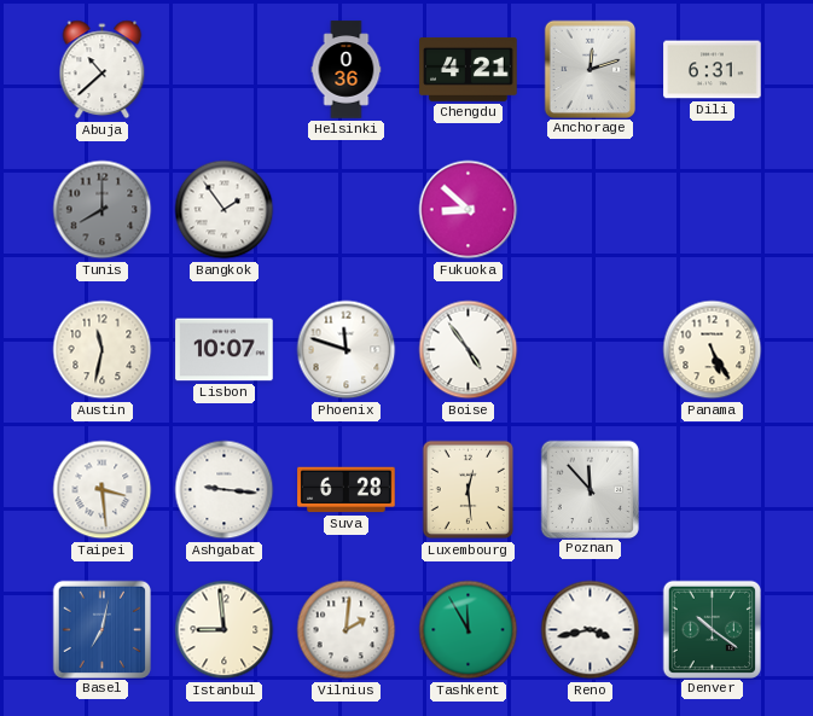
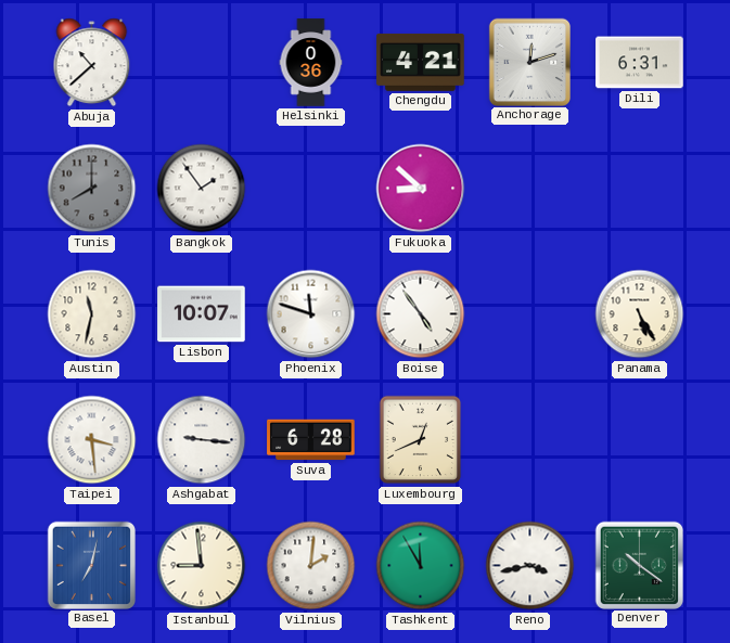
Luxembourg: 12:29 -> 12:41 (421, 440)
Poznan: 11:53 -> none (590, 489)
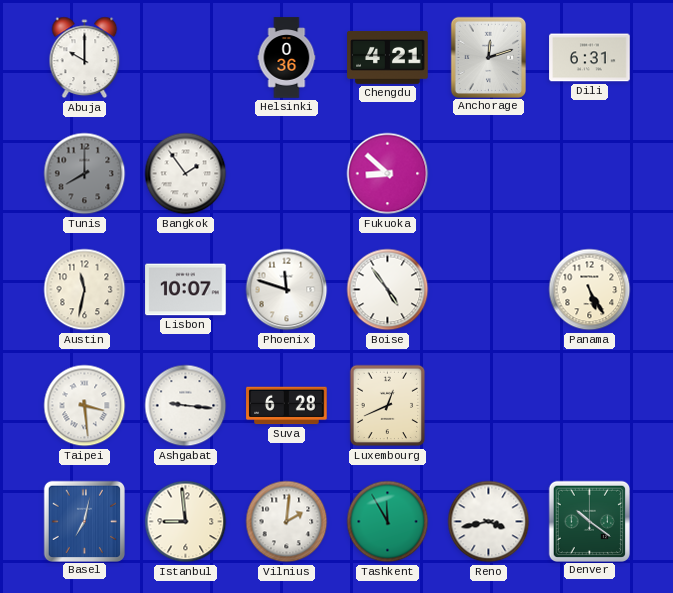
Abuja: 10:38 -> 10:00 (85, 58)
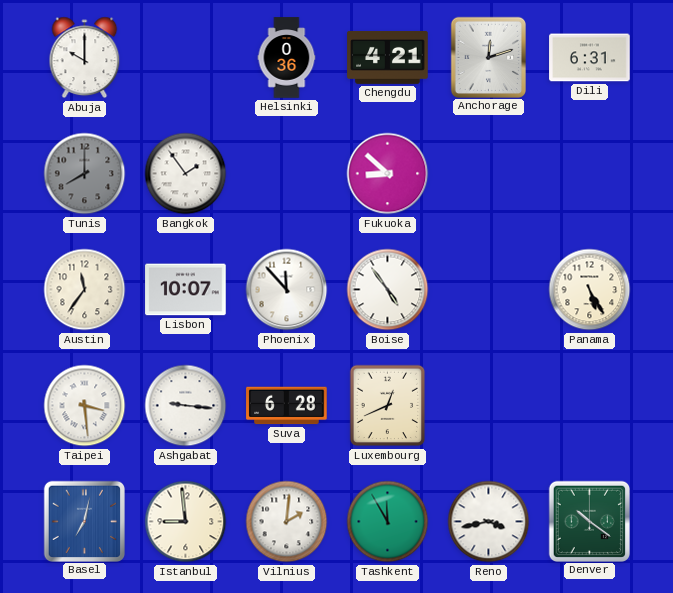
Austin: 11:32 -> 11:36 (85, 290)
Phoenix: 11:48 -> 11:53 (287, 290)
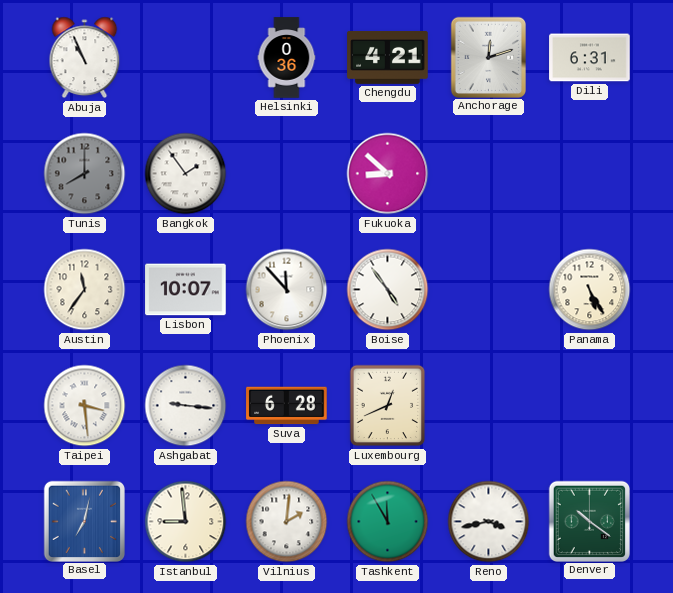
Abuja: 10:00 -> 10:56 (85, 58)
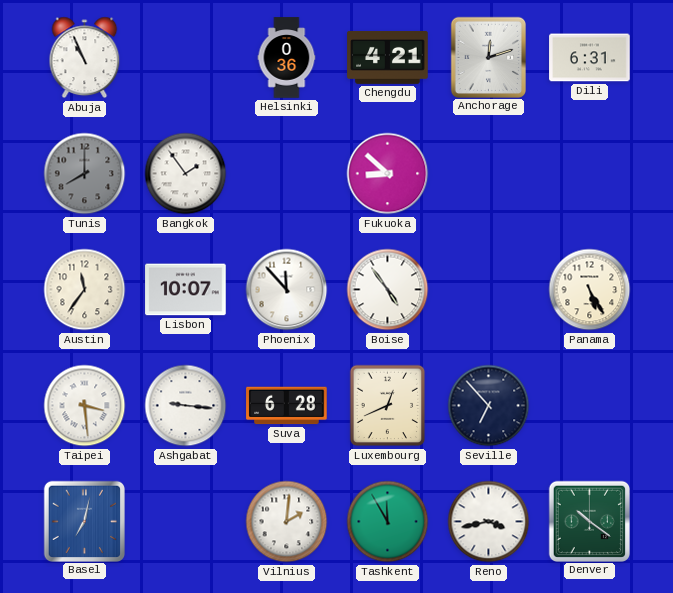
Seville: none -> 6:53 (489, 406)
Istanbul: 8:59 -> none (186, 522)
